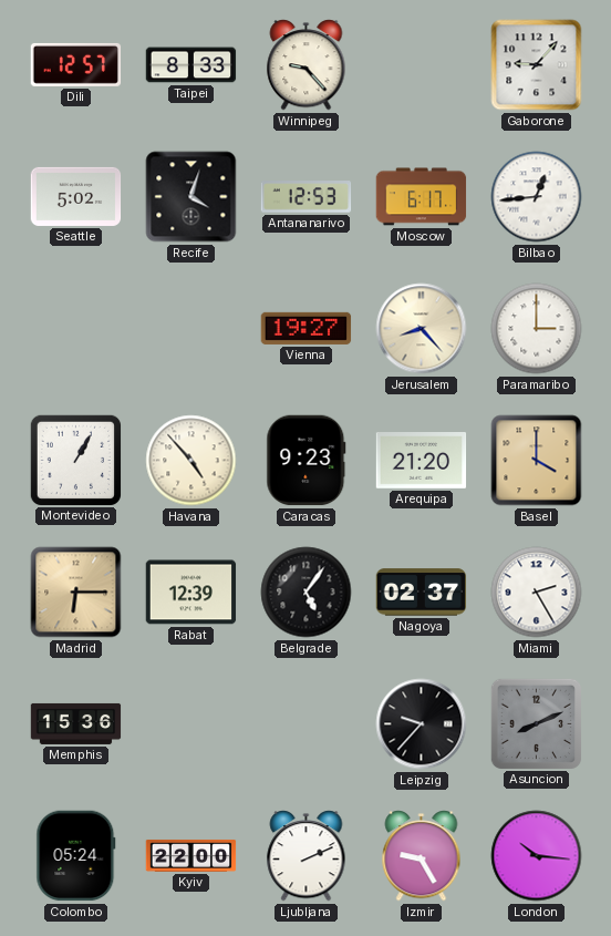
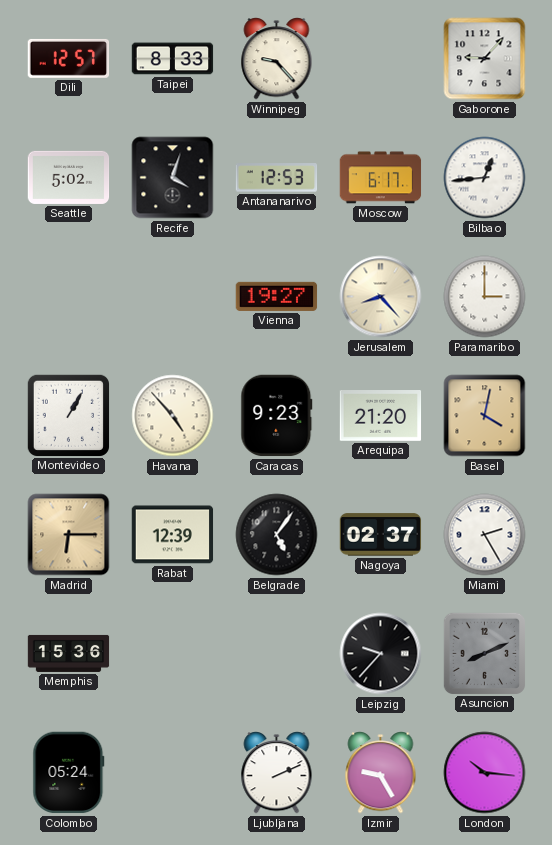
Basel: 4:00 -> 4:02 (485, 416)
Kyiv: 22:00 -> none (191, 855)
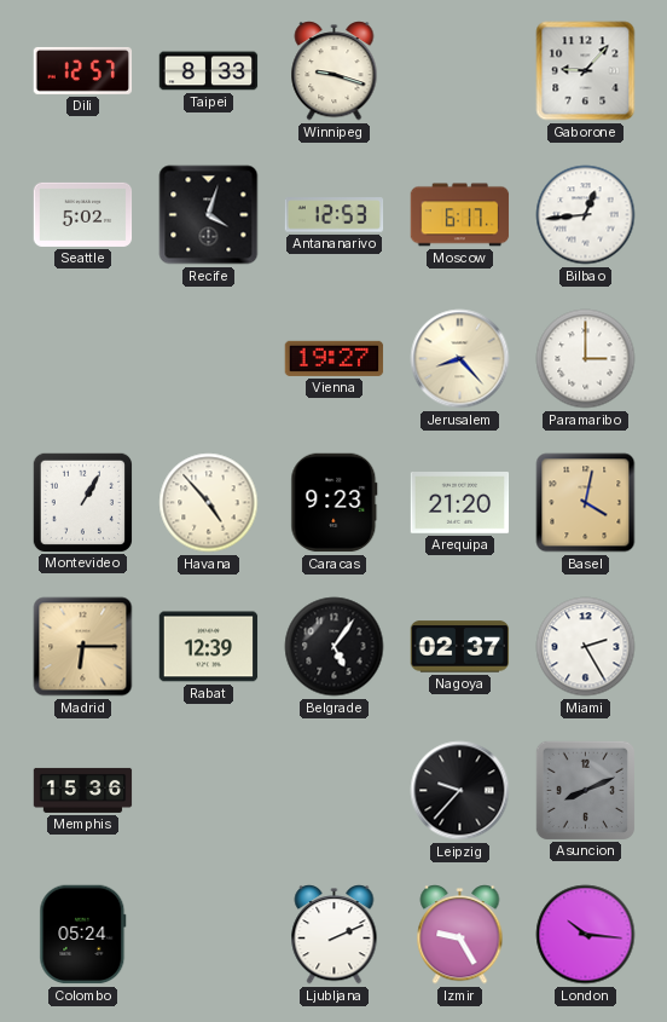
Winnipeg: 9:23 -> 9:18 (335, 71)
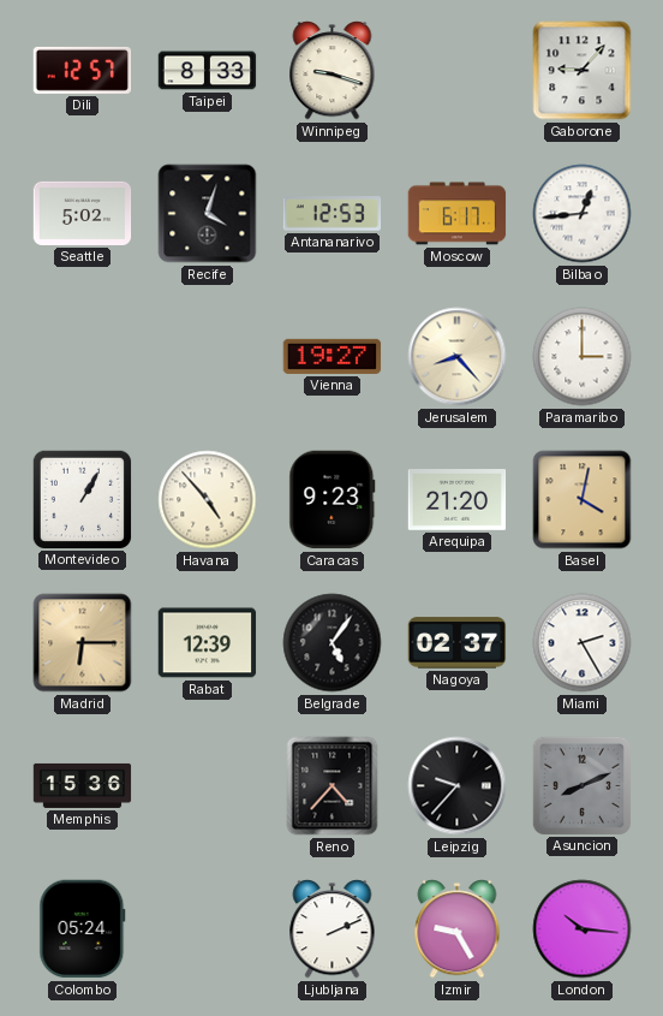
Reno: none -> 4:37 (333, 786)
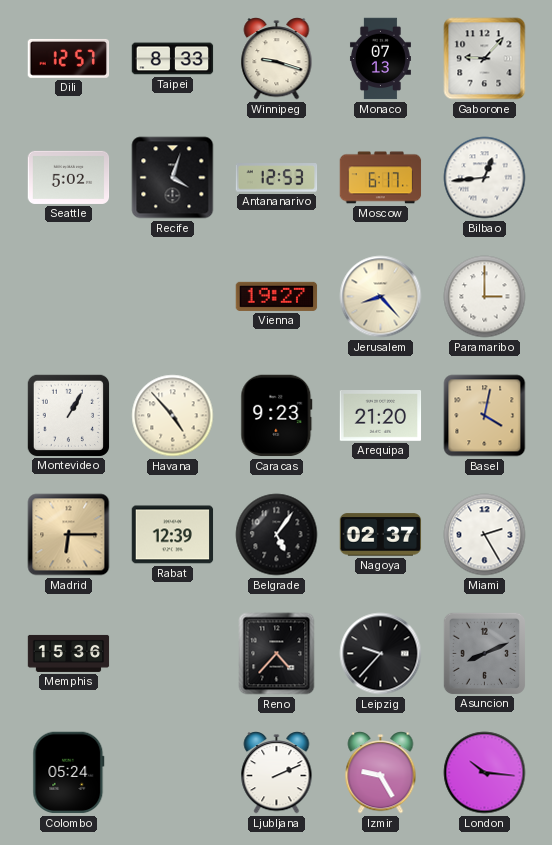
Monaco: none -> 07:13 (380, 59)
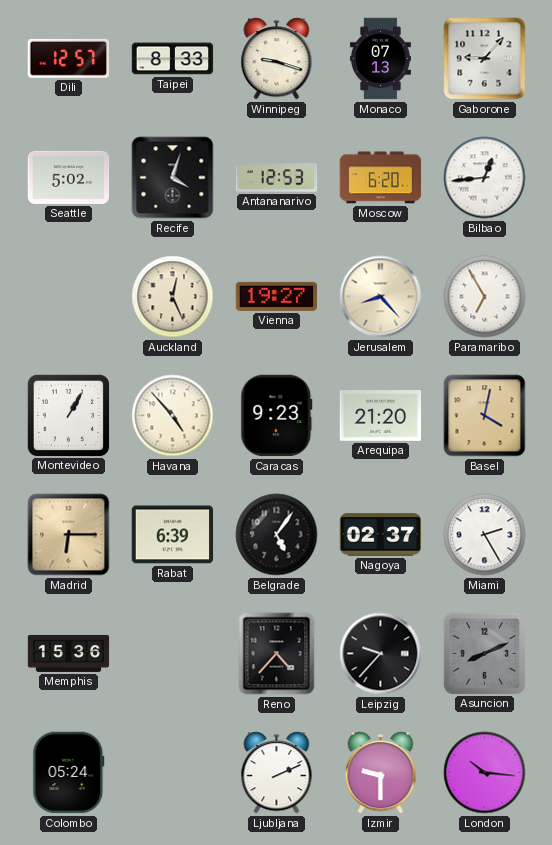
Moscow: 6:17 -> 6:20 (381, 178)
Auckland: none -> 12:26 (173, 297)
Paramaribo: 3:00 -> 6:55 (485, 297)
Rabat: 12:39 -> 6:39 (173, 535)
Izmir: 9:25 -> 9:30 (381, 773)
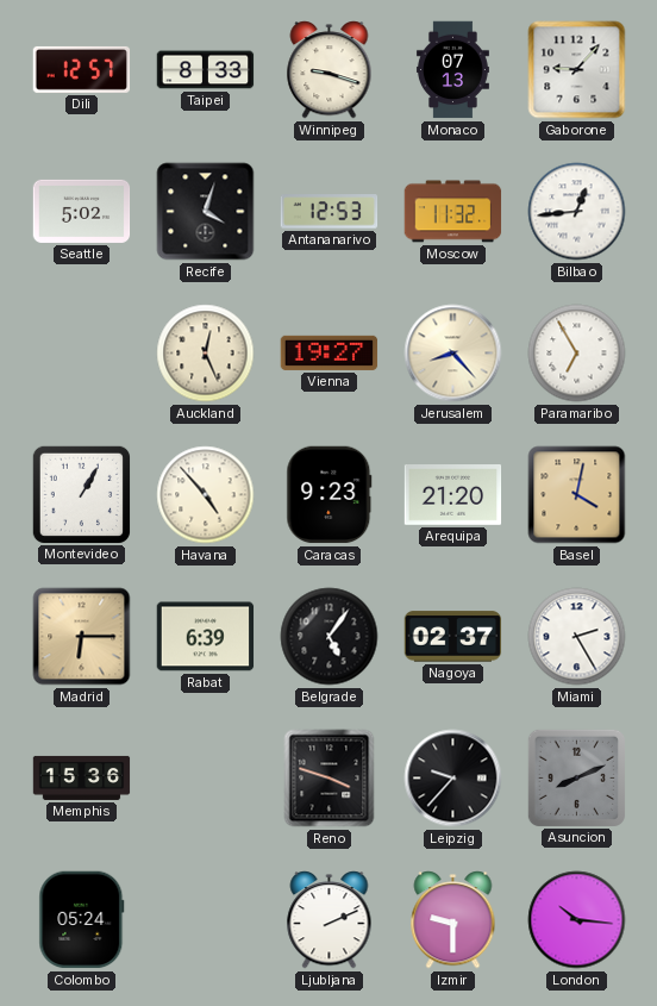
Moscow: 6:20 -> 11:32 (453, 212)
Reno: 4:37 -> 3:48 (330, 779)
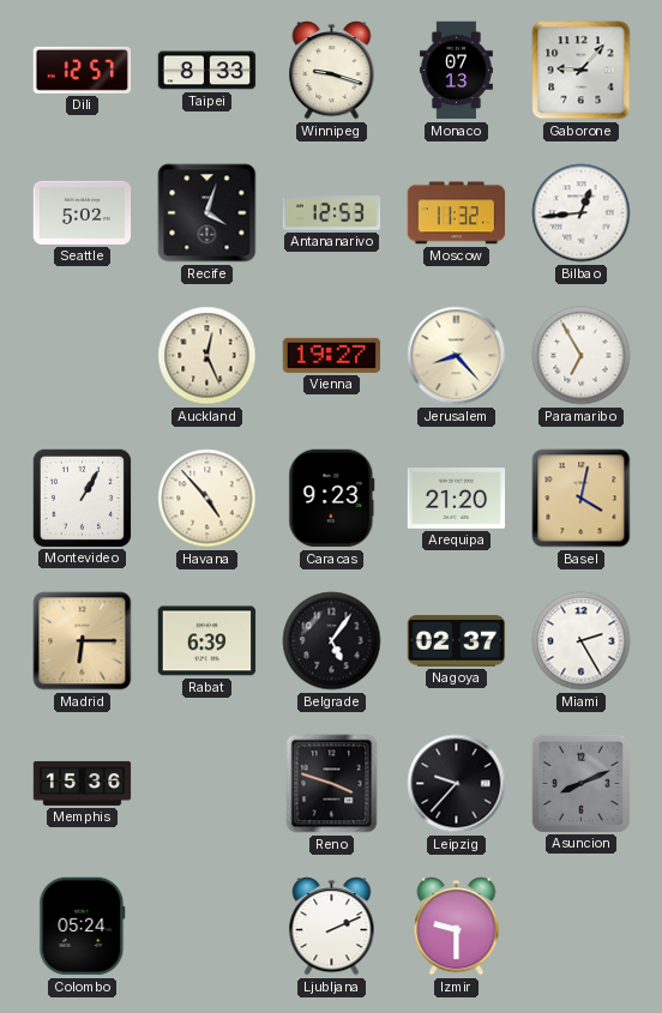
London: 10:16 -> none (577, 920)
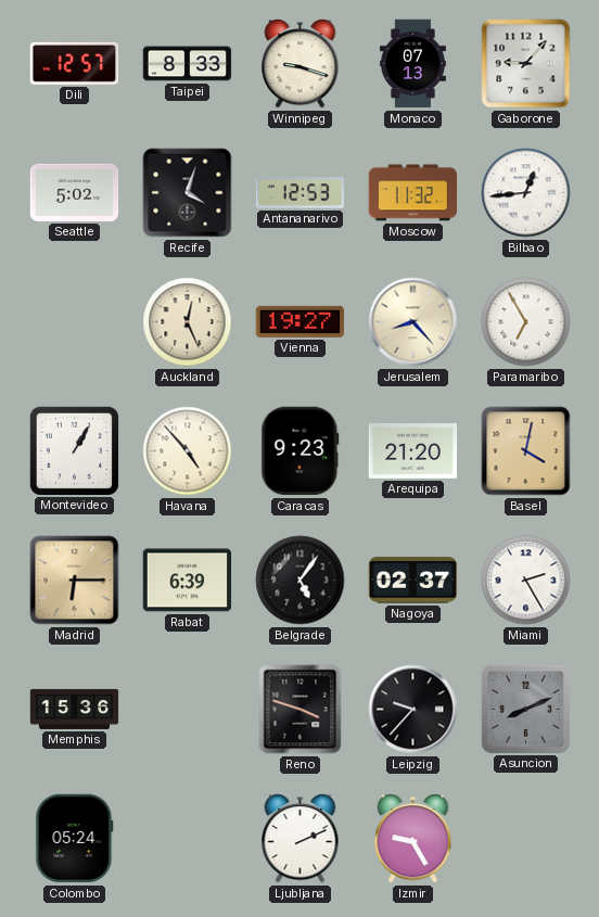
Izmir: 9:30 -> 9:25 (413, 839)
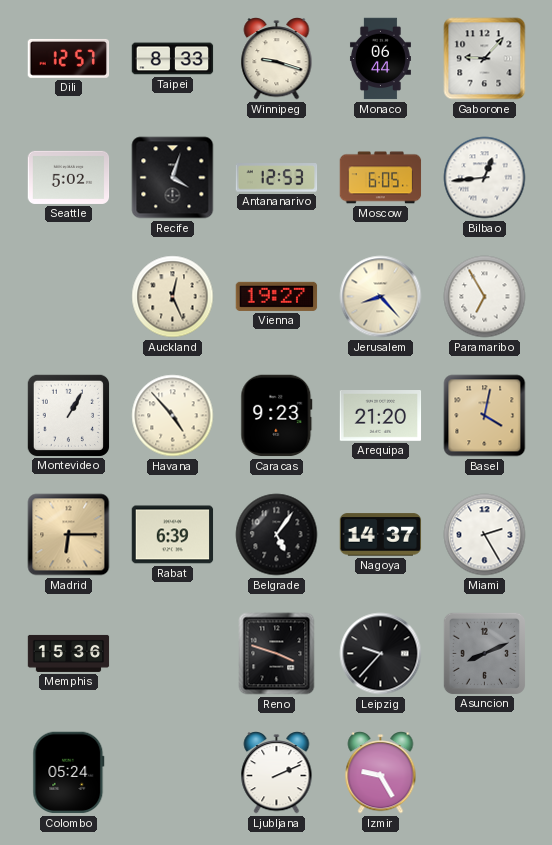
Monaco: 07:13 -> 06:44 (380, 59)
Moscow: 11:32 -> 6:05 (381, 178)
Nagoya: 02:37 -> 14:37 (381, 535)
